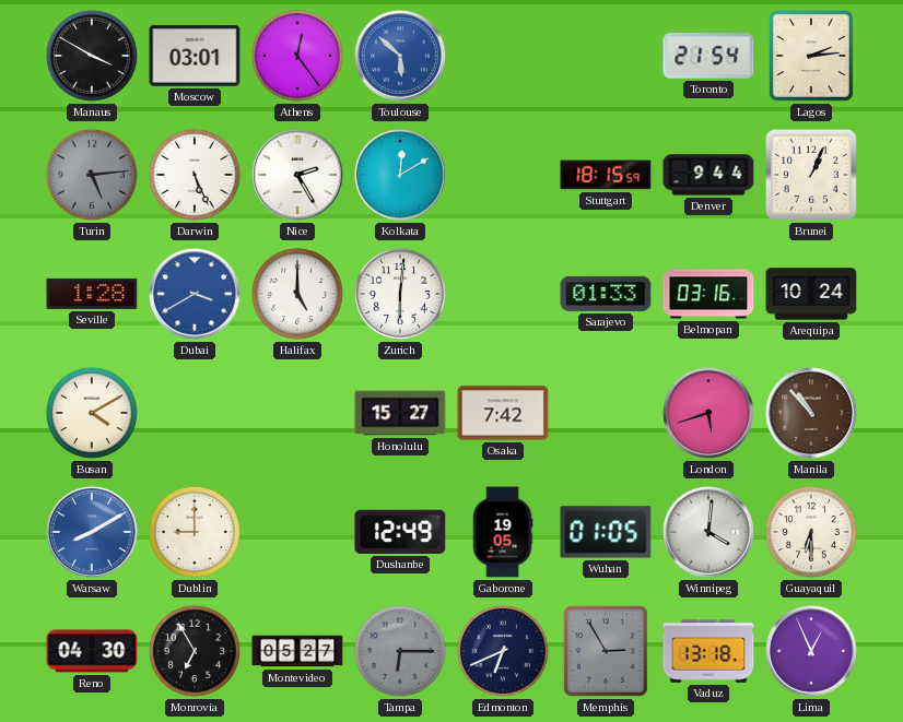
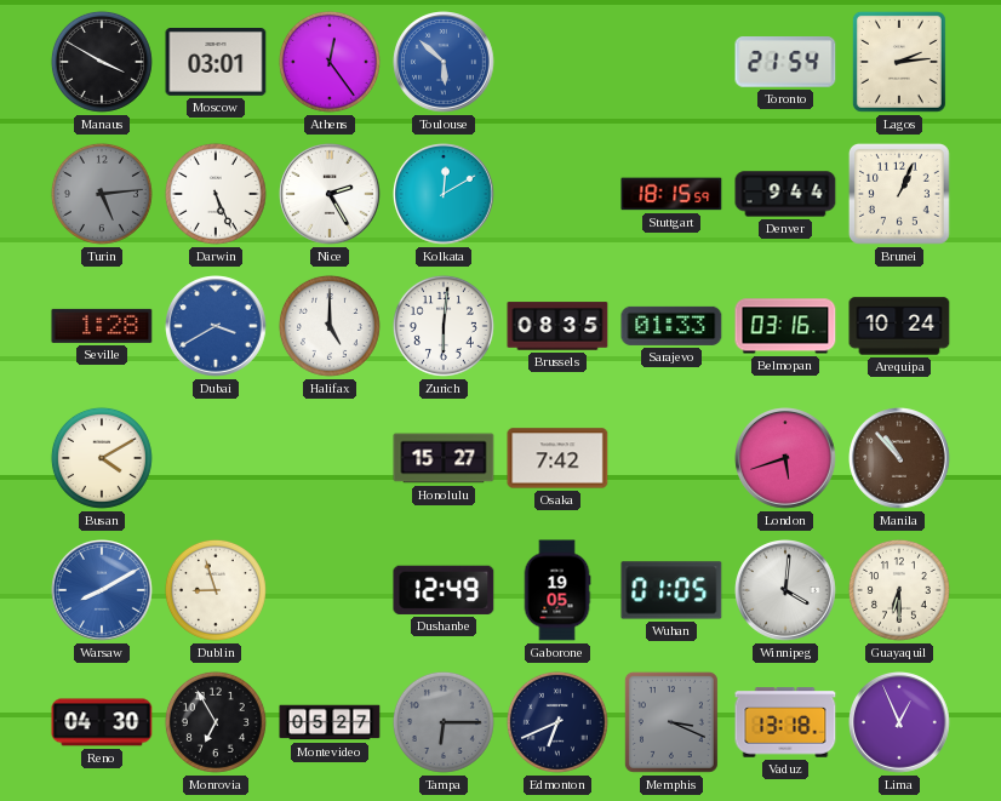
Brussels: none -> 08:35 (557, 326)
Dublin: 9:00 -> 8:57 (216, 590)
Memphis: 2:55 -> 3:19 (671, 722)
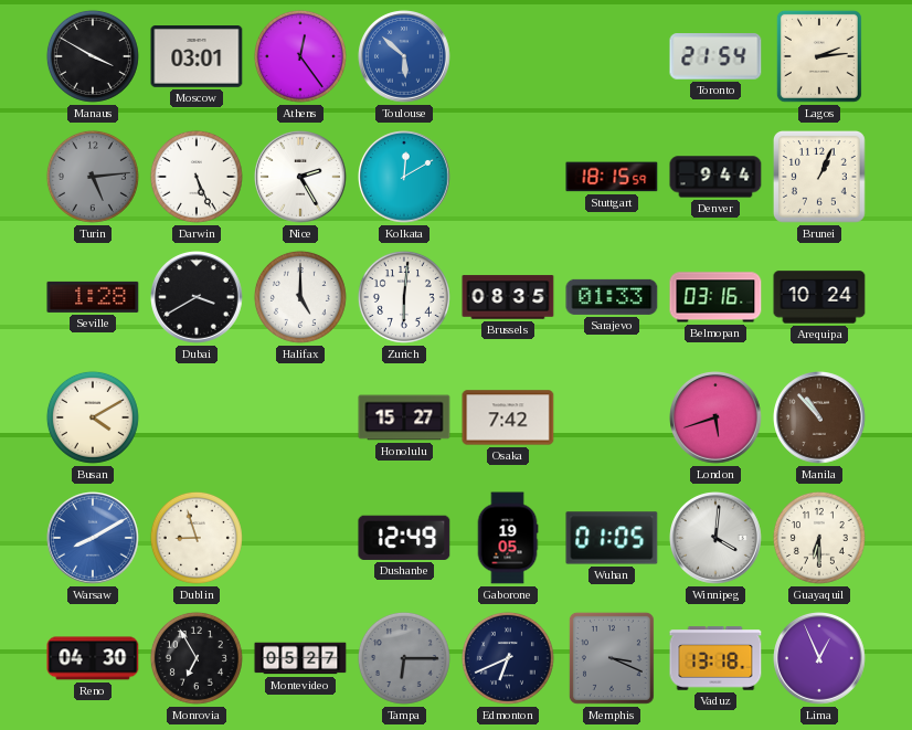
Dubai dial: blue -> black (198, 298)
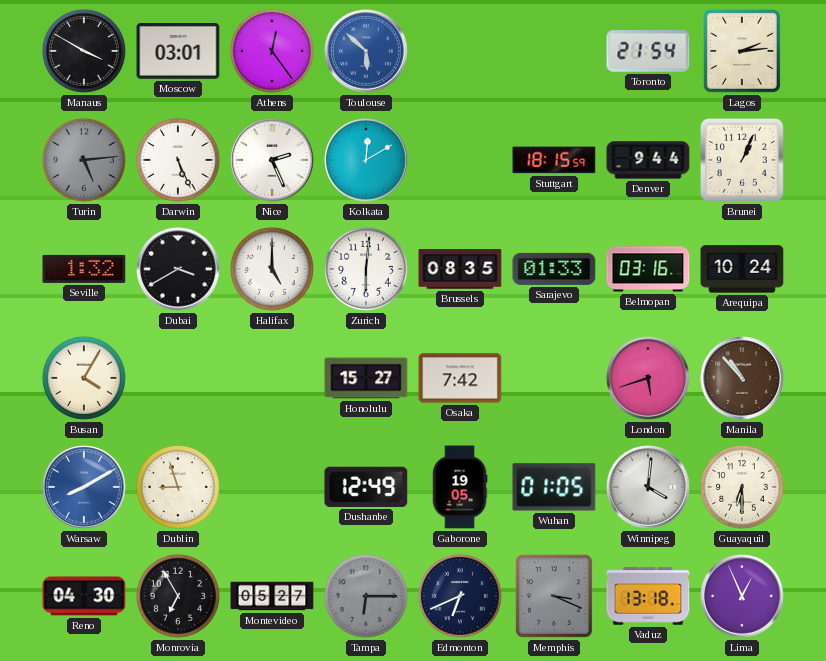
Nice: 2:25 -> 2:26 (273, 161)
Seville: 1:28 -> 1:32 (84, 269)
Busan: 4:10 -> 4:05 (84, 378)
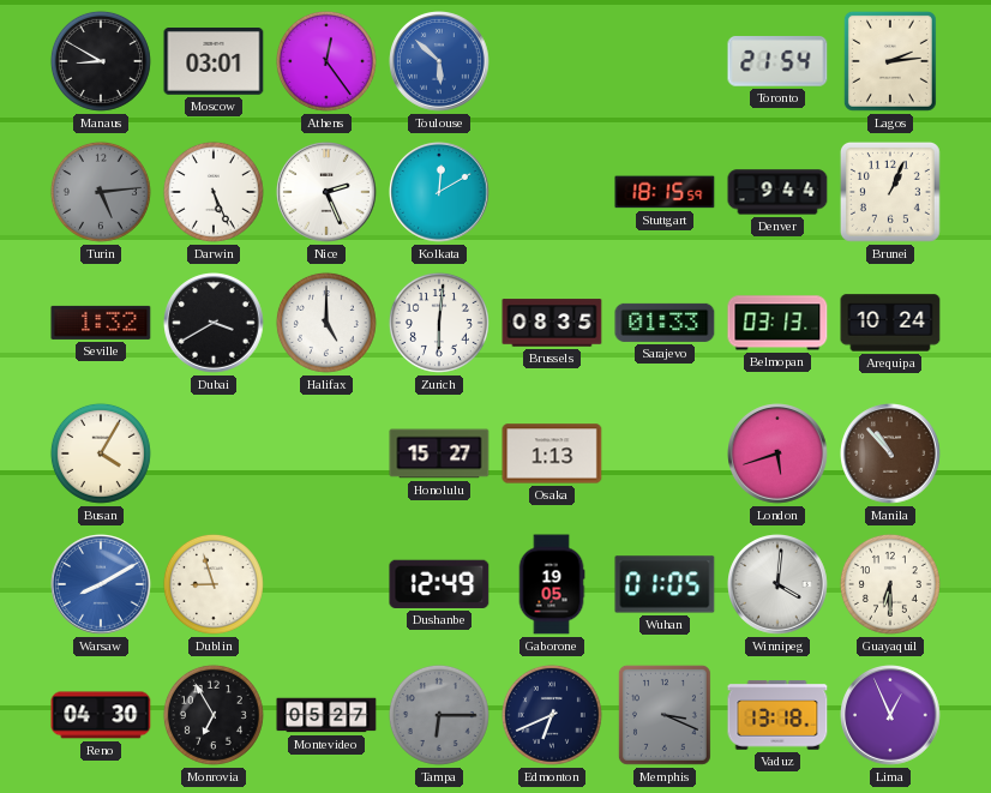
Manaus: 3:50 -> 8:50 (101, 61)
Belmopan: 03:16 -> 03:13 (777, 323)
Osaka: 7:42 -> 1:13 (552, 453)
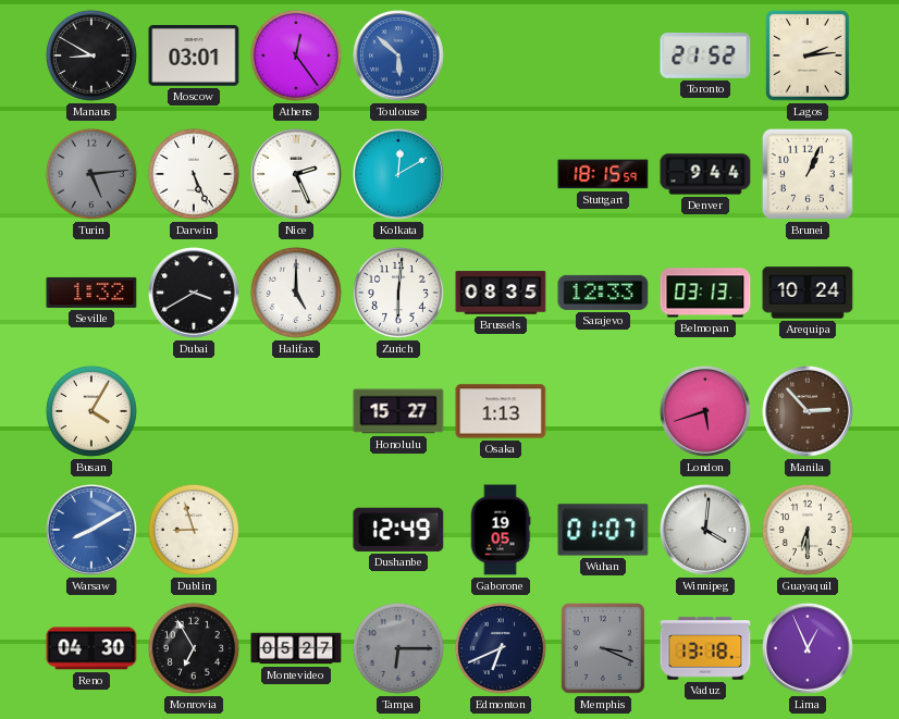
Toronto: 21:54 -> 21:52 (705, 55)
Sarajevo: 01:33 -> 12:33 (603, 293)
Manila: 10:53 -> 2:53 (809, 412)
Wuhan: 01:05 -> 01:07 (603, 530)
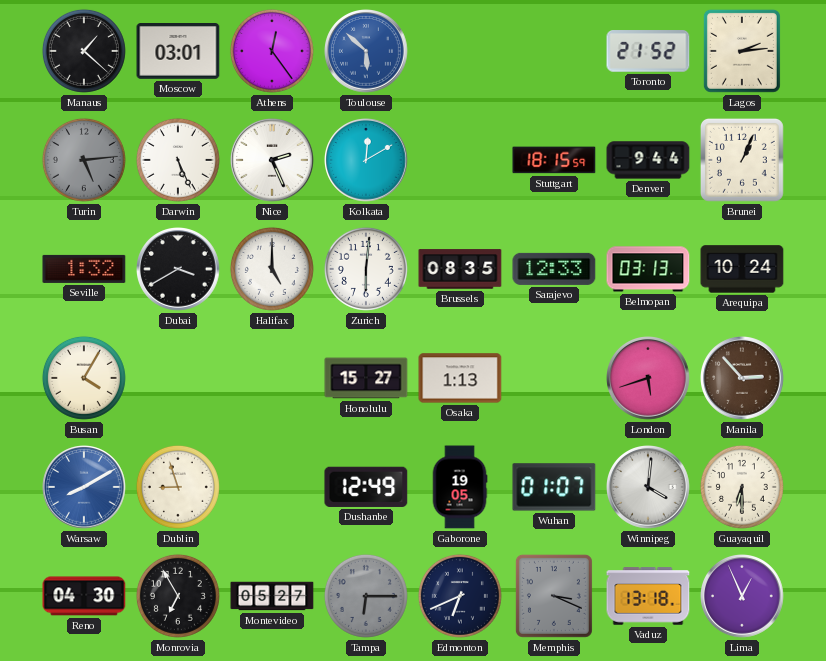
Manaus: 8:50 -> 1:22 (84, 51)
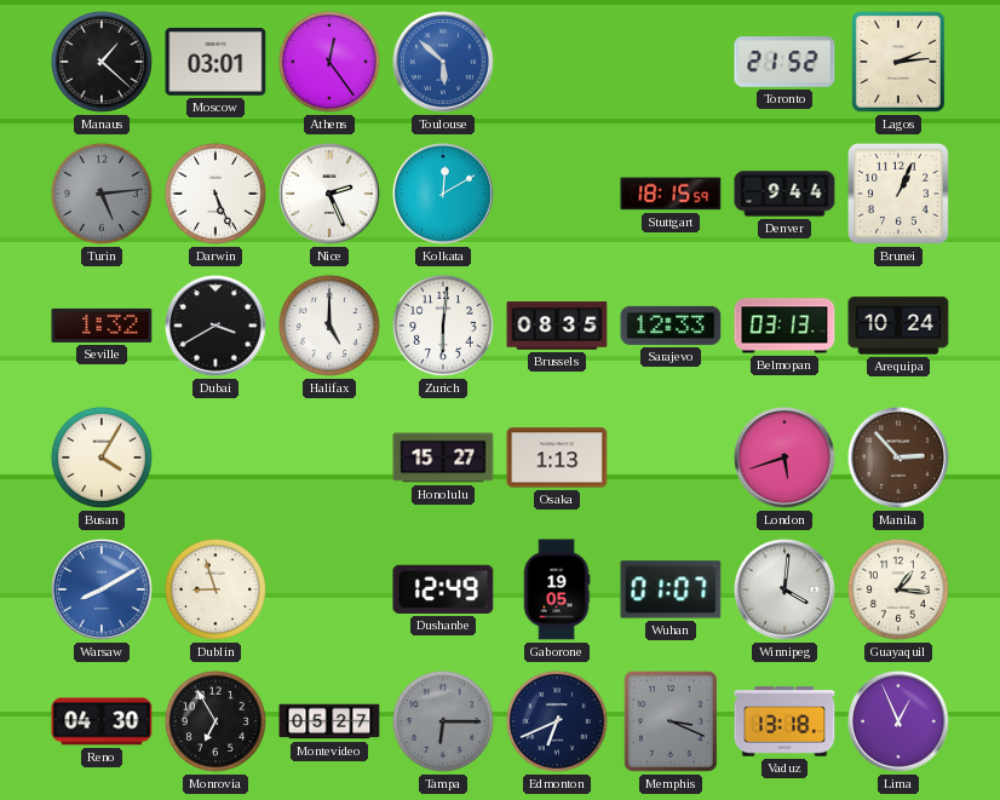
Guayaquil: 6:30 -> 1:16 (898, 589)
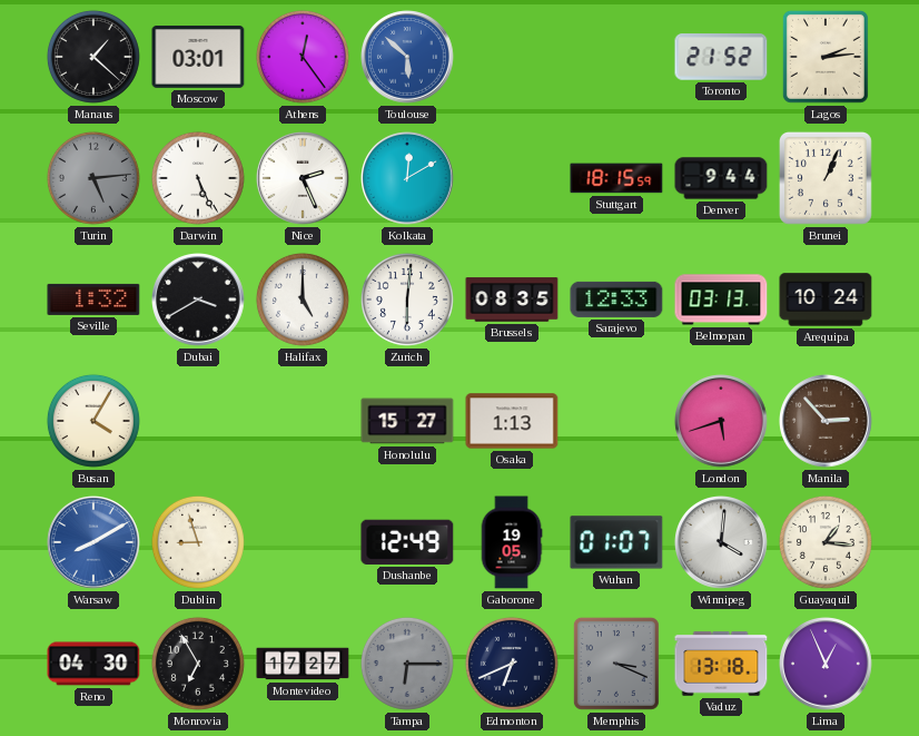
Montevideo: 05:27 -> 17:27 (303, 664)
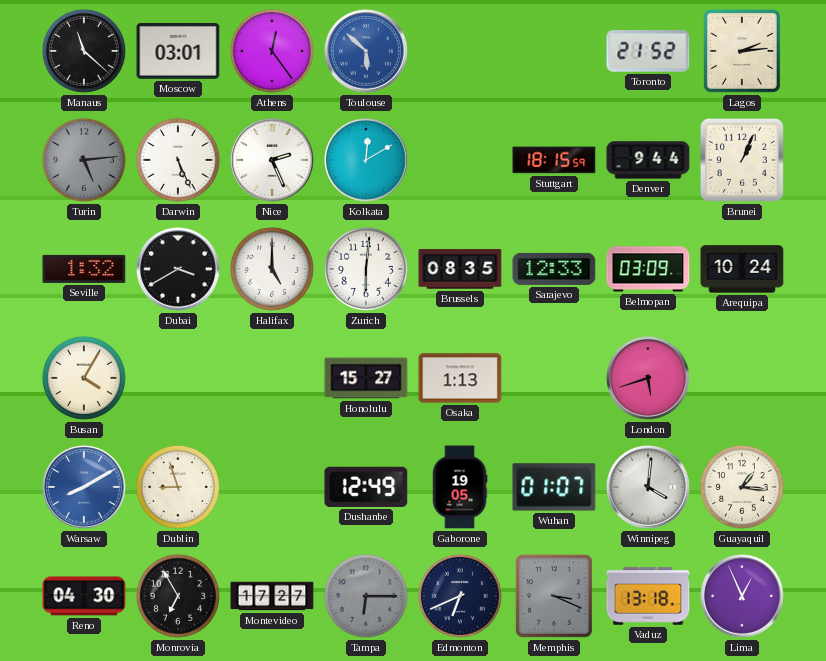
Manaus: 1:22 -> 11:22 (84, 51)
Belmopan: 03:13 -> 03:09 (648, 269)
Manila: 2:53 -> none (827, 422)
